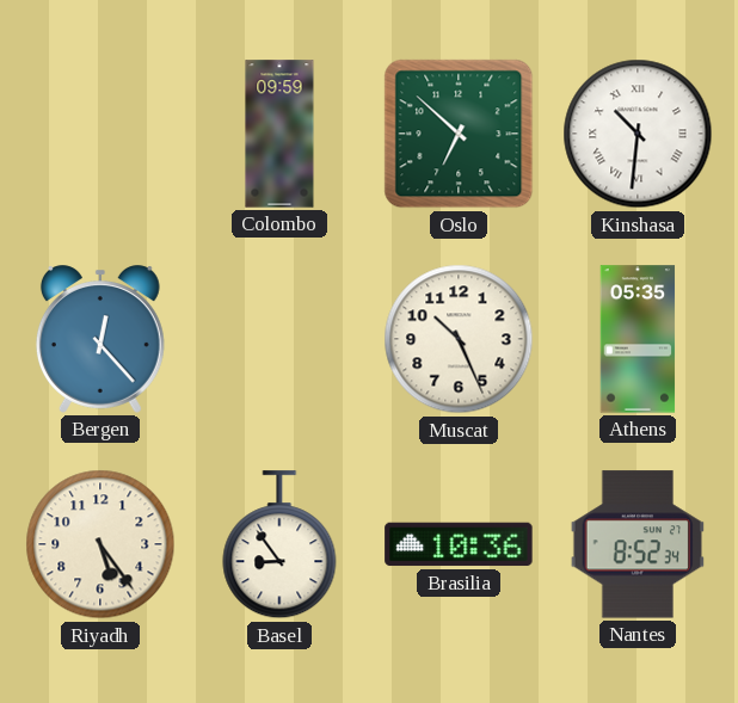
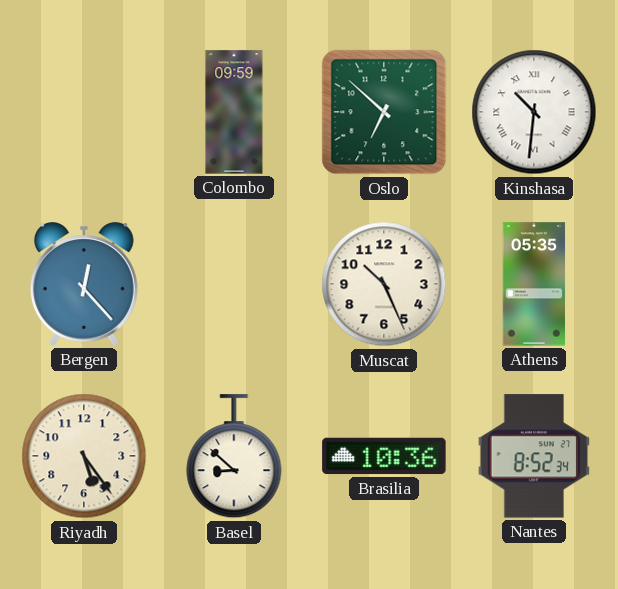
Basel: 8:54 -> 8:52 (234, 457)
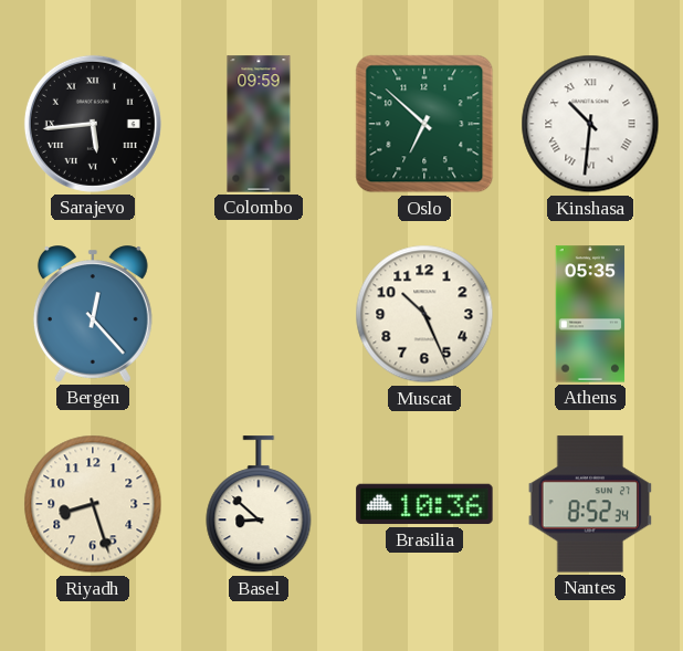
Sarajevo: none -> 5:44 (93, 124)
Riyadh: 5:24 -> 8:27 (93, 504)
